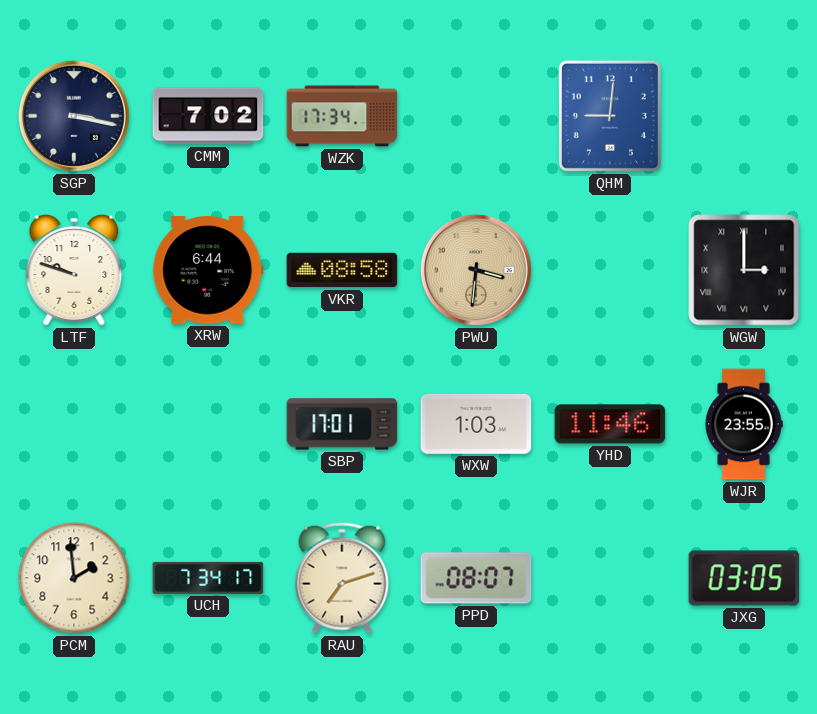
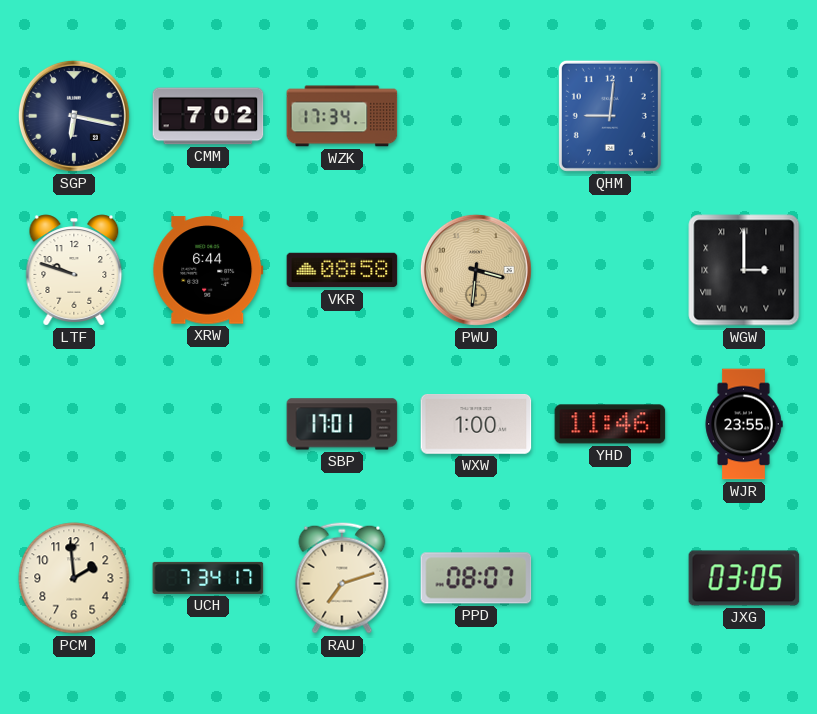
SGP: 3:17 -> 6:17 (74, 116)
WXW: 1:03 -> 1:00 (476, 425)
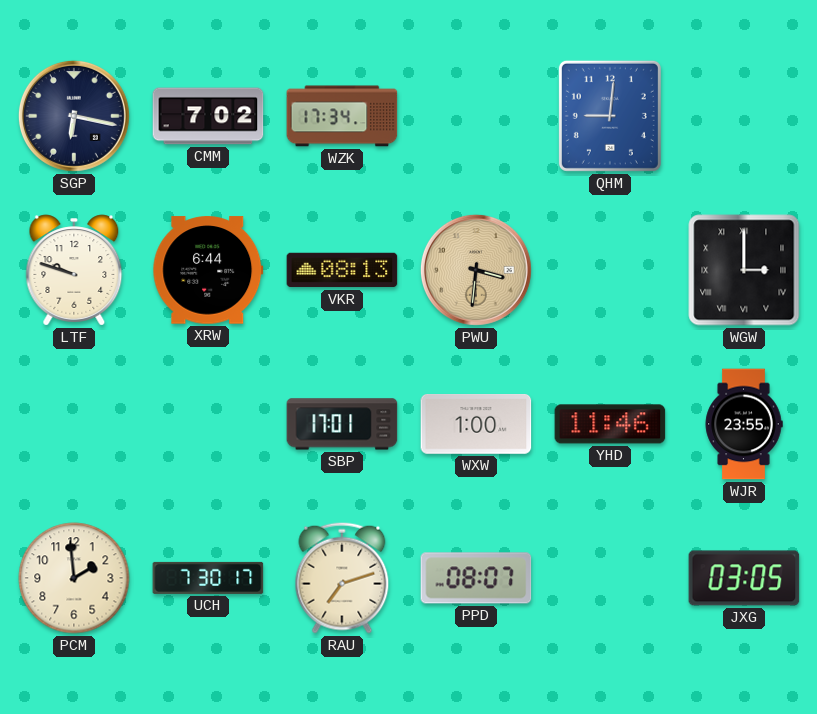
VKR: 08:58 -> 08:13 (342, 270)
UCH: 7:34 -> 7:30 (208, 578)
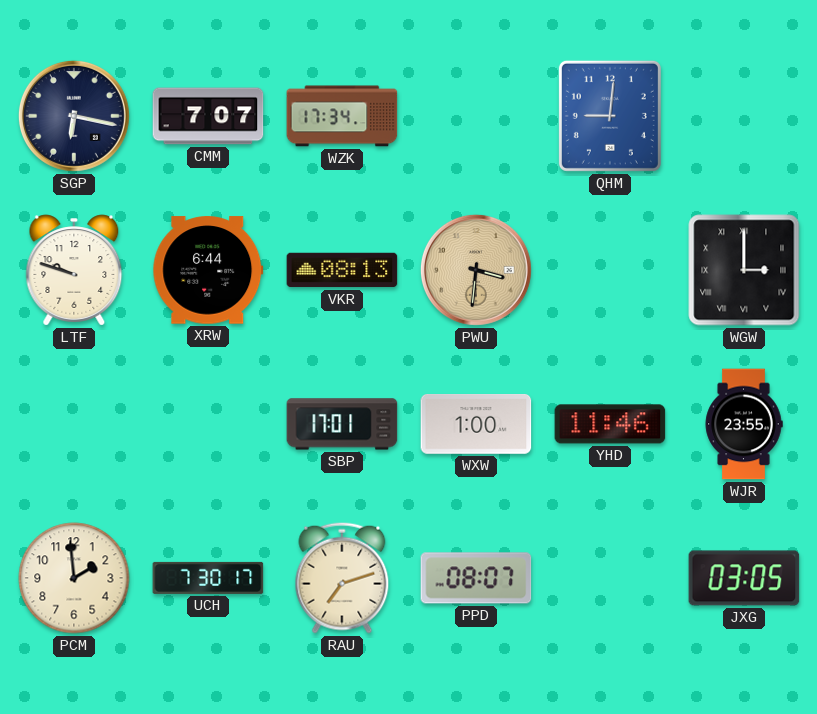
CMM: 7:02 -> 7:07 (208, 116)
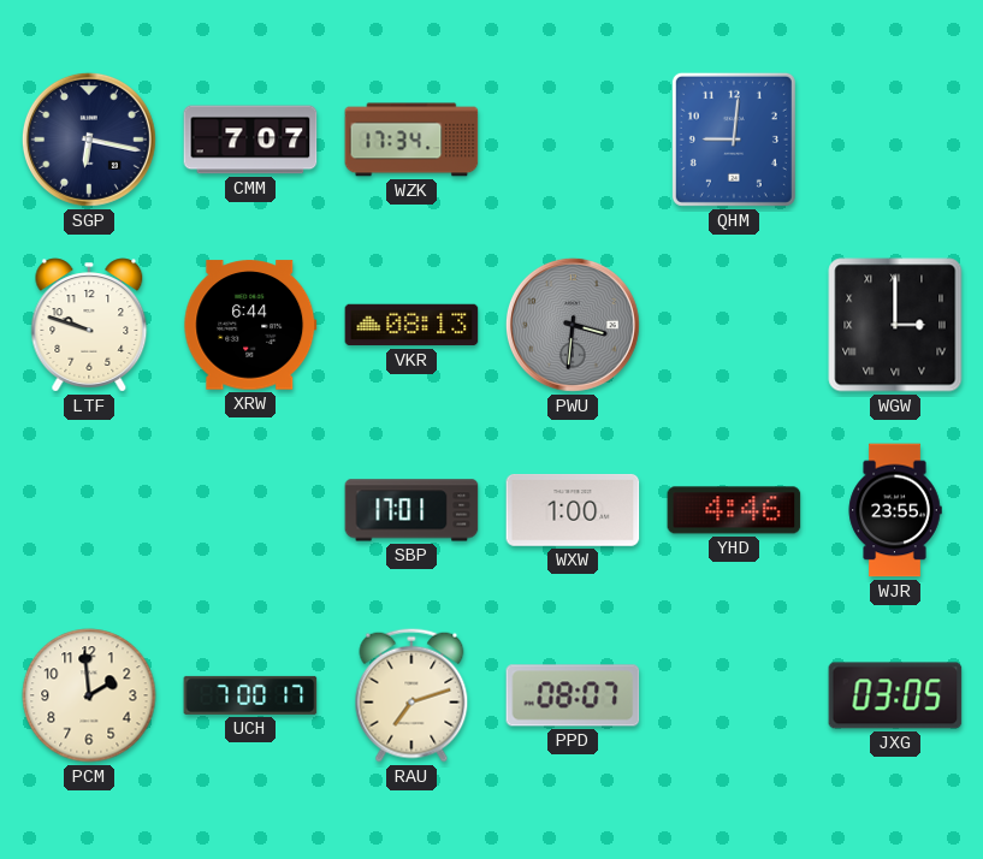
PWU dial: champagne -> grey (573, 325)
YHD: 11:46 -> 4:46 (734, 510)
UCH: 7:30 -> 7:00 (250, 695)
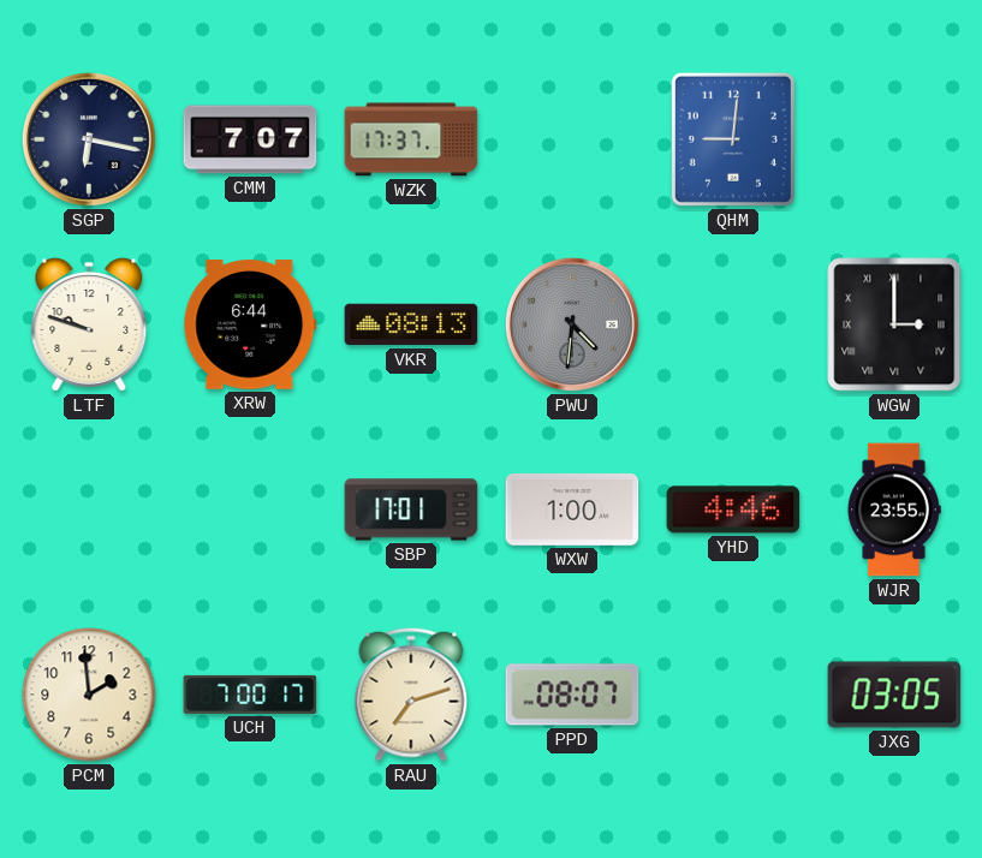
WZK: 17:34 -> 17:37 (411, 139)
PWU: 3:31 -> 4:31 (572, 324)
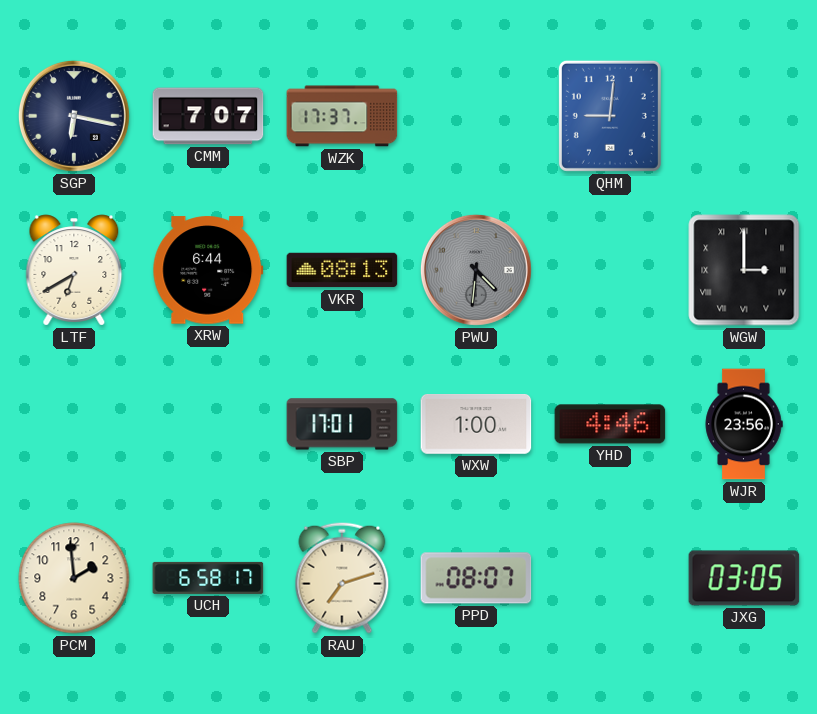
LTF: 9:48 -> 6:40 (74, 270)
WJR: 23:55 -> 23:56 (744, 424)
UCH: 7:00 -> 6:58 (208, 578)
